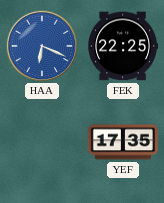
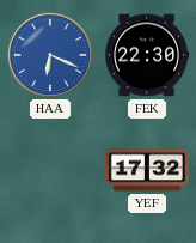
FEK: 22:25 -> 22:30 (147, 55)
YEF: 17:35 -> 17:32 (147, 170)
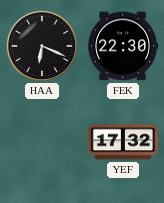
HAA dial: blue -> black (41, 45)
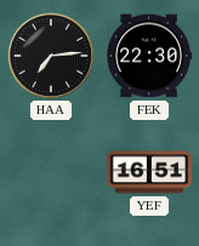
HAA: 6:19 -> 7:14 (50, 55)
YEF: 17:32 -> 16:51 (149, 172)
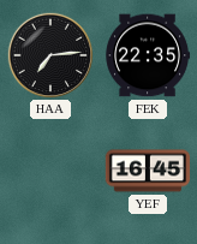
FEK: 22:30 -> 22:35 (148, 55)
YEF: 16:51 -> 16:45 (148, 171)
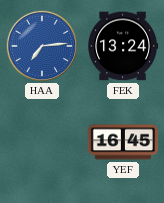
HAA dial: black -> blue (41, 45)
FEK: 22:35 -> 13:24 (123, 46)
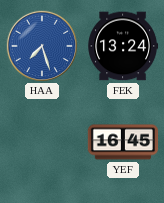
HAA: 7:14 -> 7:27 (41, 45)
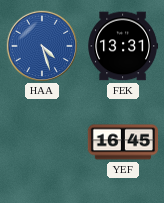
HAA: 7:27 -> 4:27 (41, 45)
FEK: 13:24 -> 13:31 (123, 46)
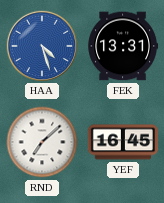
RND: none -> 7:08 (42, 142)
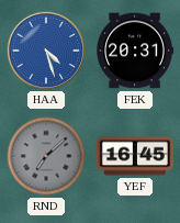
FEK: 13:31 -> 20:31 (135, 51)
RND dial: white -> grey (46, 156)
